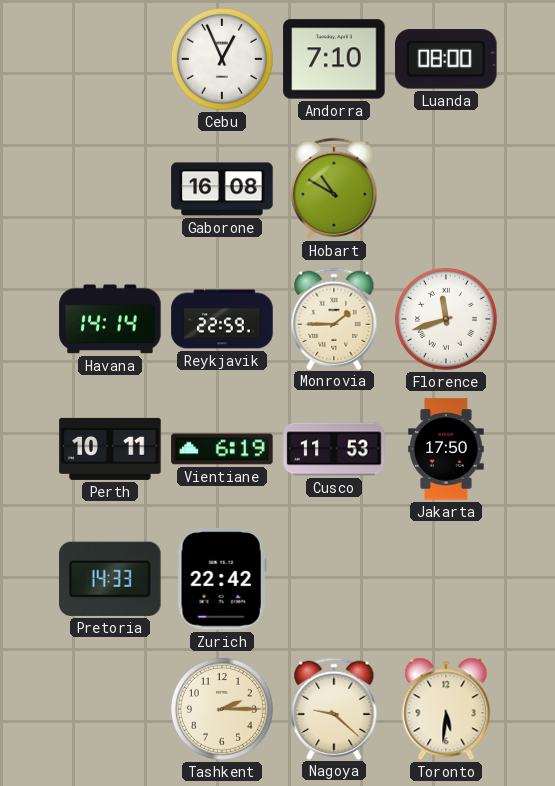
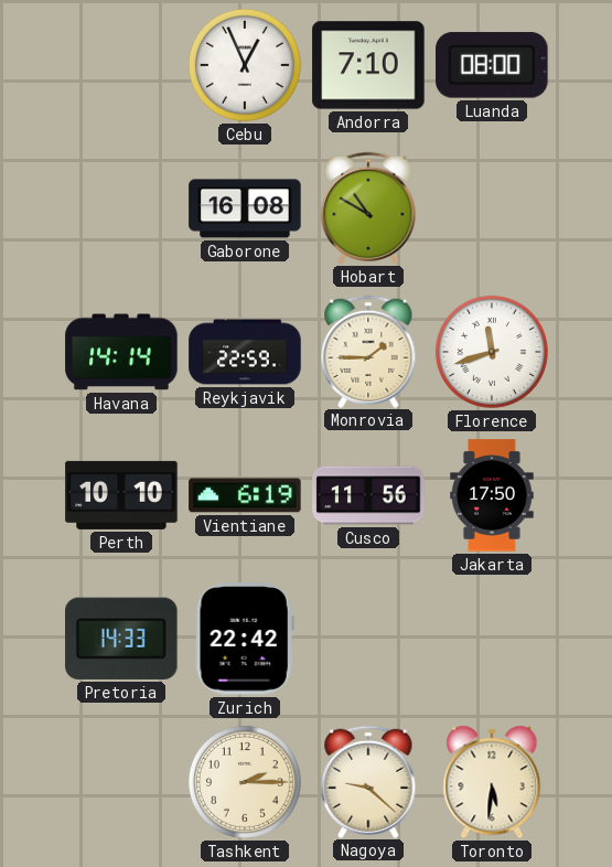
Perth: 10:11 -> 10:10 (121, 495)
Cusco: 11:53 -> 11:56 (368, 495)
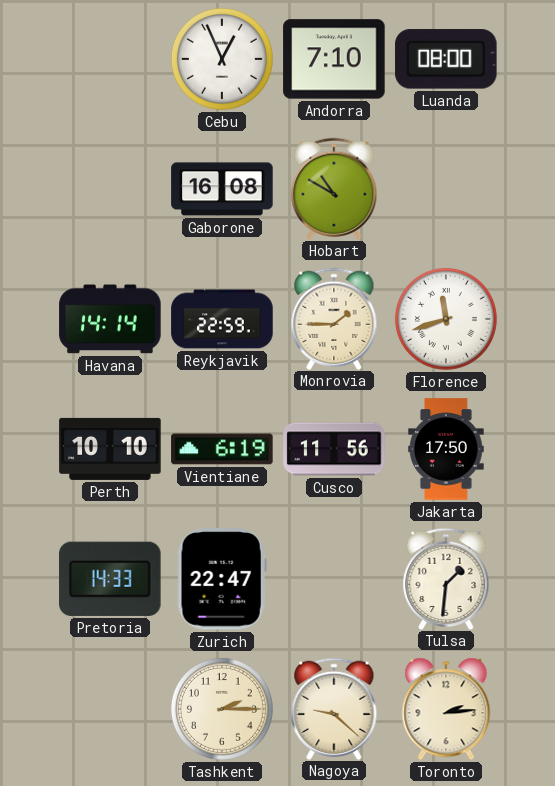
Zurich: 22:42 -> 22:47 (222, 579)
Tulsa: none -> 1:31 (446, 578)
Toronto: 5:31 -> 2:14 (446, 709)
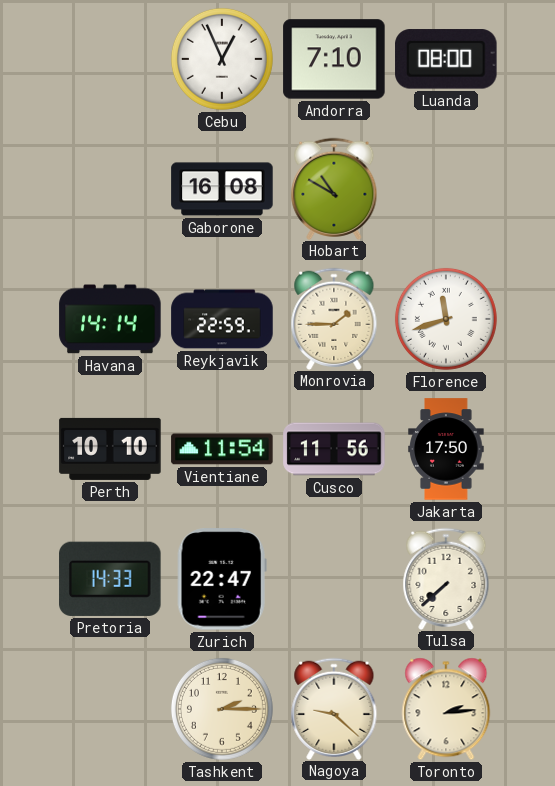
Vientiane: 6:19 -> 11:54 (222, 449)
Tulsa: 1:31 -> 7:38 (446, 578)
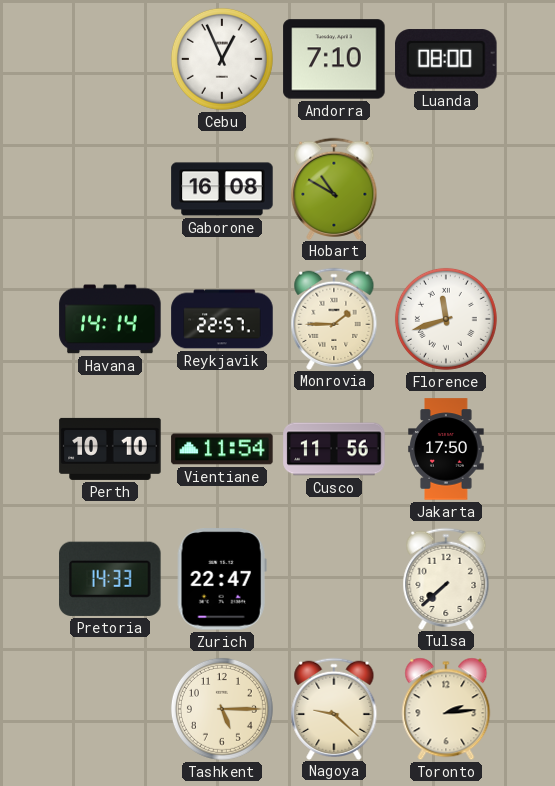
Reykjavik: 22:59 -> 22:57 (222, 319)
Tashkent: 2:15 -> 5:15 (222, 709)
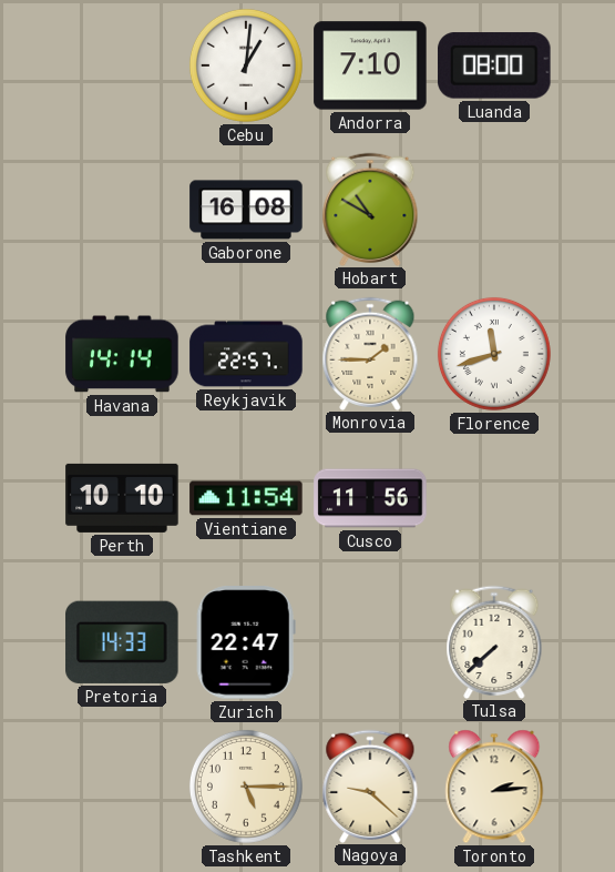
Cebu: 12:56 -> 1:01 (246, 65)
Jakarta: 17:50 -> none (446, 449)
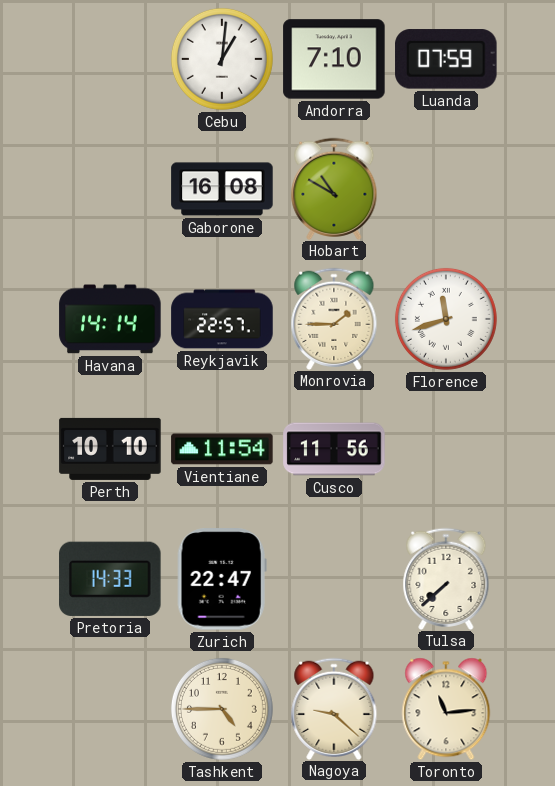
Luanda: 08:00 -> 07:59 (446, 59)
Tashkent: 5:15 -> 4:45 (222, 709)
Toronto: 2:14 -> 11:14 (446, 709)
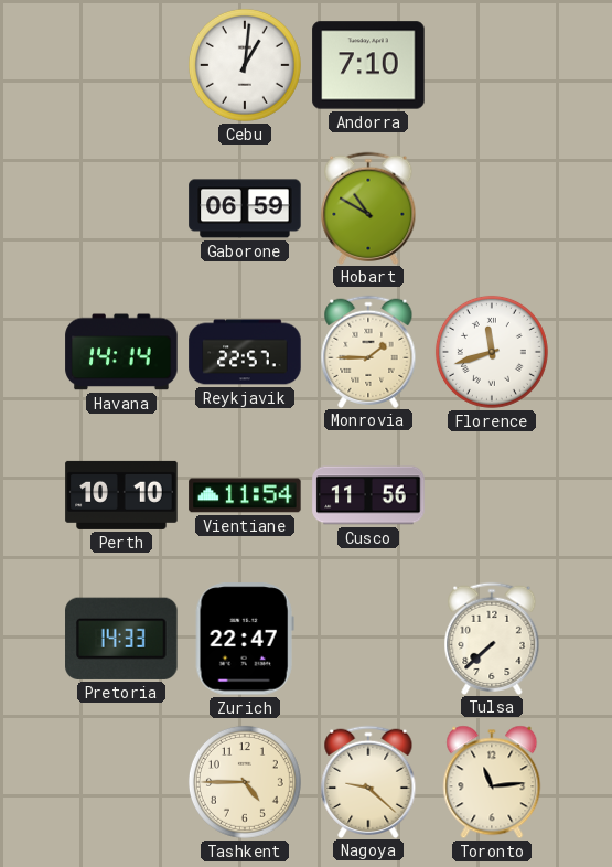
Luanda: 07:59 -> none (446, 59)
Gaborone: 16:08 -> 06:59 (245, 208)
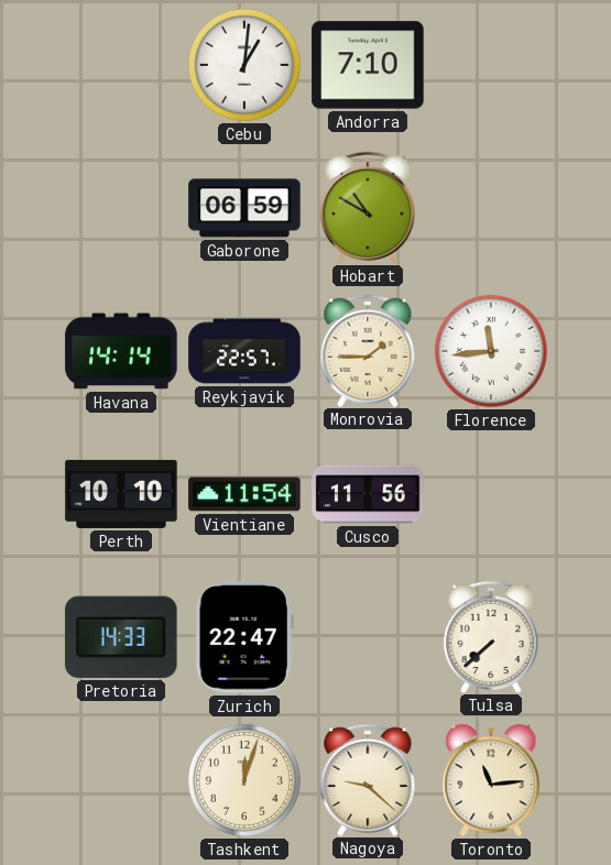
Florence: 11:42 -> 11:44 (491, 351)
Tashkent: 4:45 -> 12:03 (244, 780)
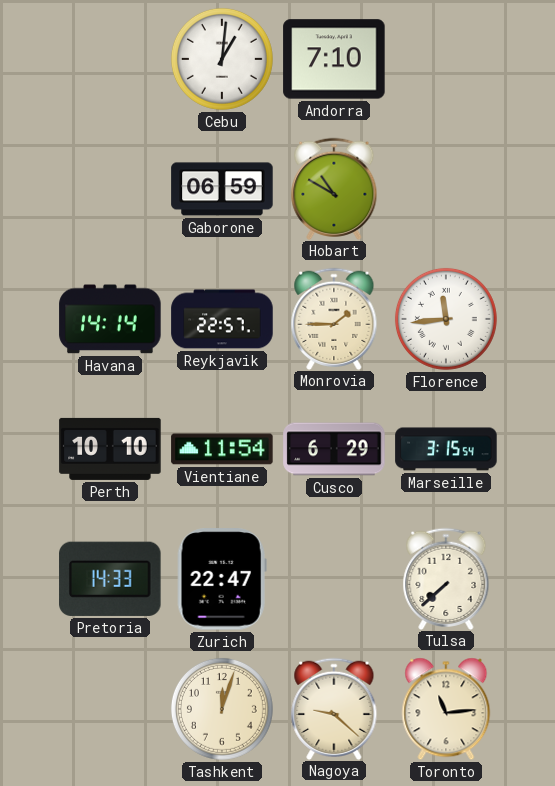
Cusco: 11:56 -> 6:29 (334, 449)
Marseille: none -> 3:15 (446, 449)
